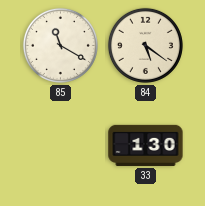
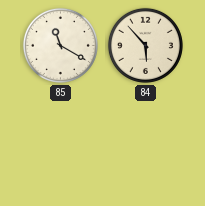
84: 5:21 -> 5:53 (145, 45)
33: 1:30 -> none (146, 145)
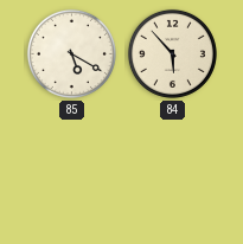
85: 11:20 -> 5:20 (71, 53)
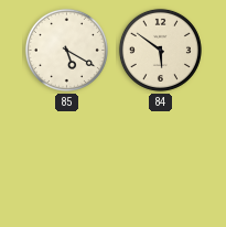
84: 5:53 -> 5:51 (160, 50)
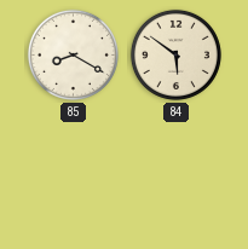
85: 5:20 -> 8:20 (73, 54)
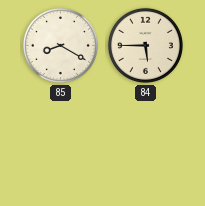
84: 5:51 -> 5:45 (145, 45)
